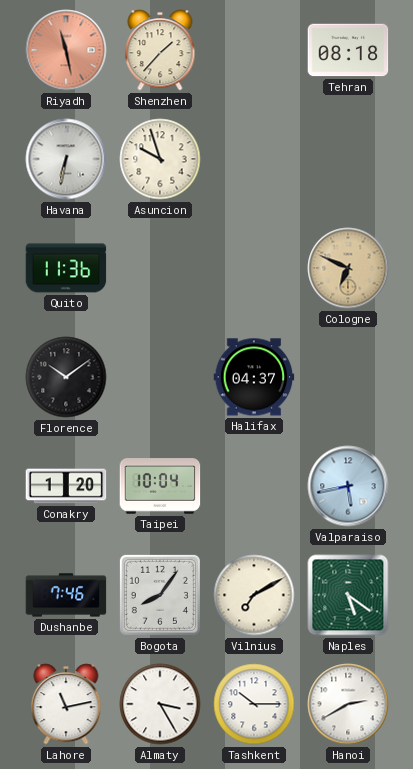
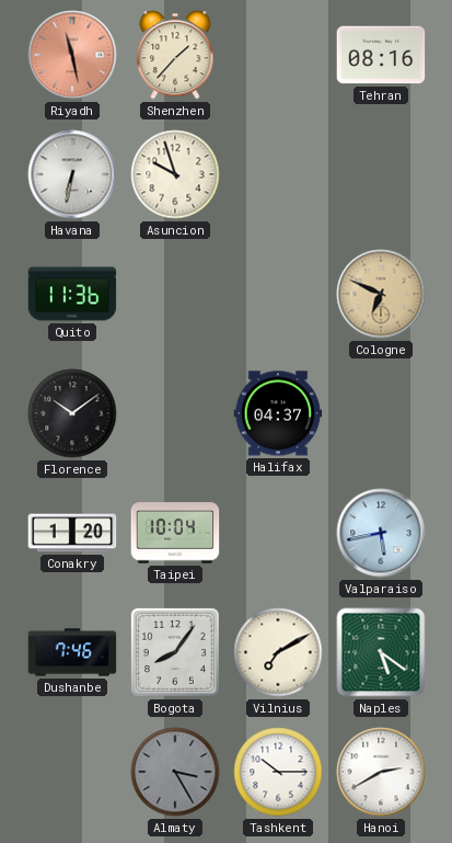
Tehran: 08:18 -> 08:16 (381, 55)
Lahore: 11:13 -> none (66, 704)
Almaty dial: white -> grey (175, 772)
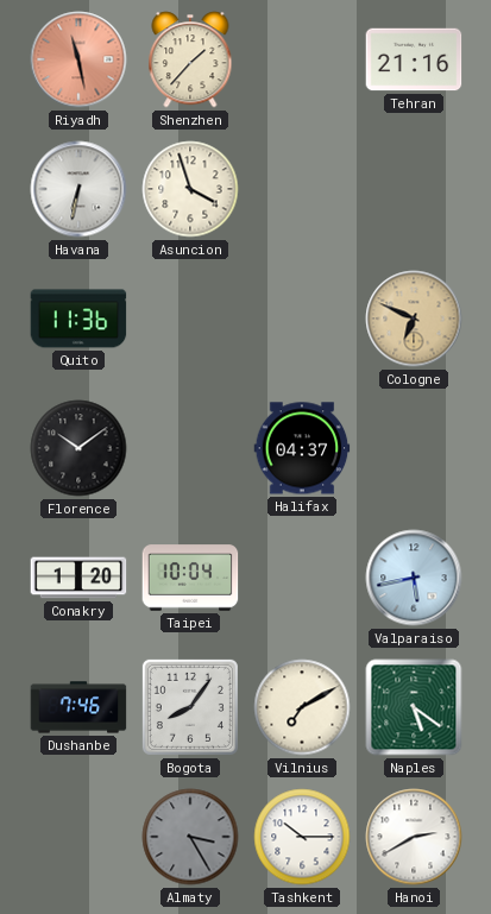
Tehran: 08:16 -> 21:16 (414, 59)
Asuncion: 9:57 -> 3:57 (190, 189)
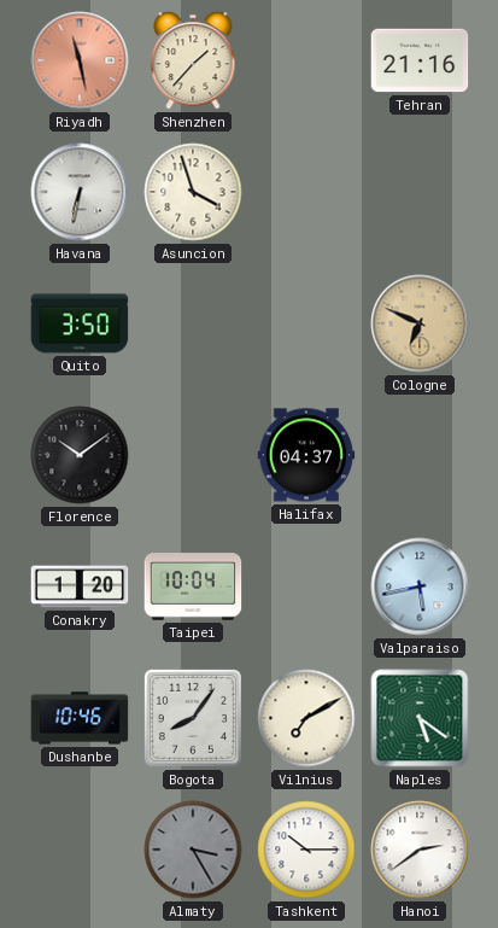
Quito: 11:36 -> 3:50 (80, 323)
Dushanbe: 7:46 -> 10:46 (80, 718)
Hanoi: 2:40 -> 2:39 (420, 850)
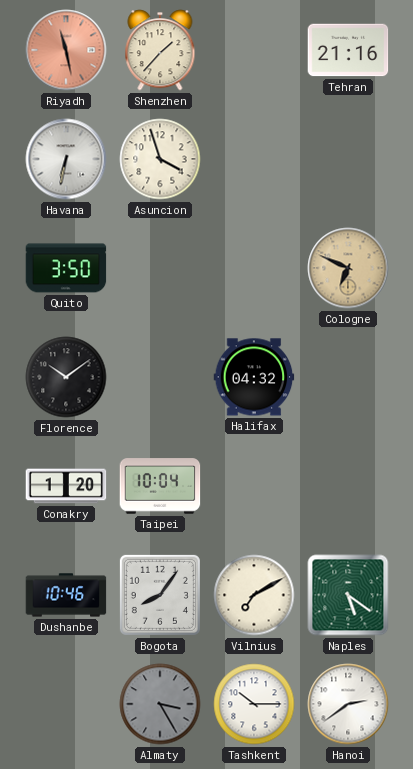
Halifax: 04:37 -> 04:32 (254, 377)
Valparaiso: 5:43 -> none (420, 586)
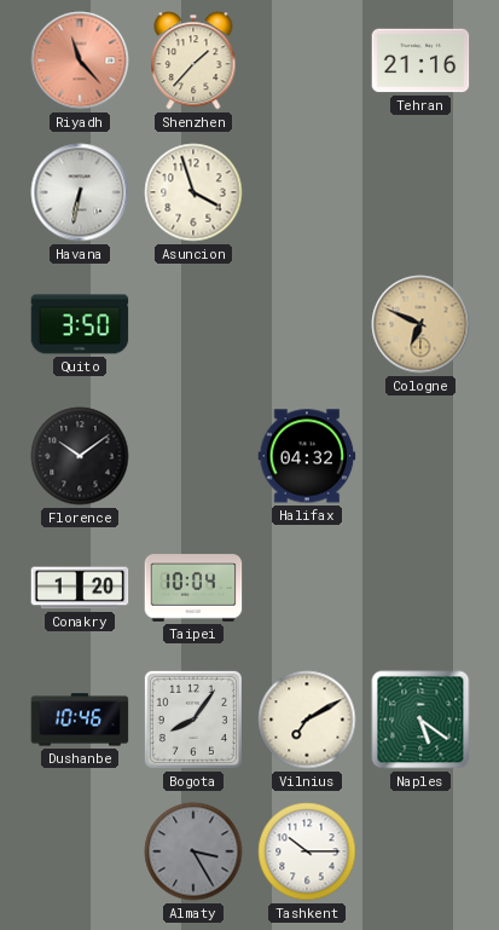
Riyadh: 11:28 -> 11:23 (80, 60)
Hanoi: 2:39 -> none (348, 704)
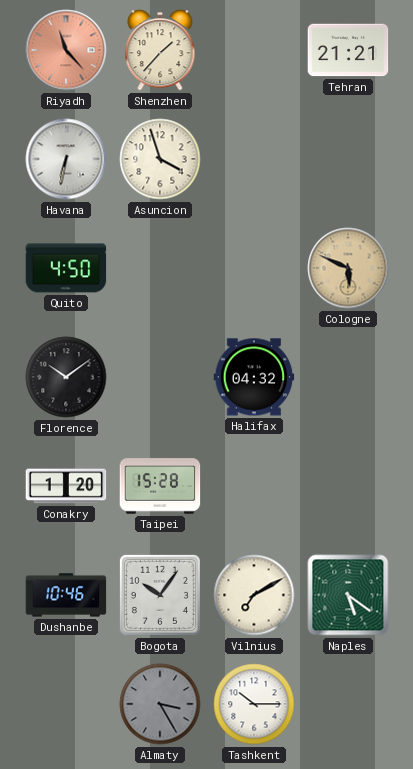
Tehran: 21:16 -> 21:21 (348, 50)
Quito: 3:50 -> 4:50 (66, 268)
Cologne: 6:49 -> 5:49 (348, 268)
Taipei: 10:04 -> 15:28 (160, 486)
Bogota: 8:06 -> 10:06 (160, 595)
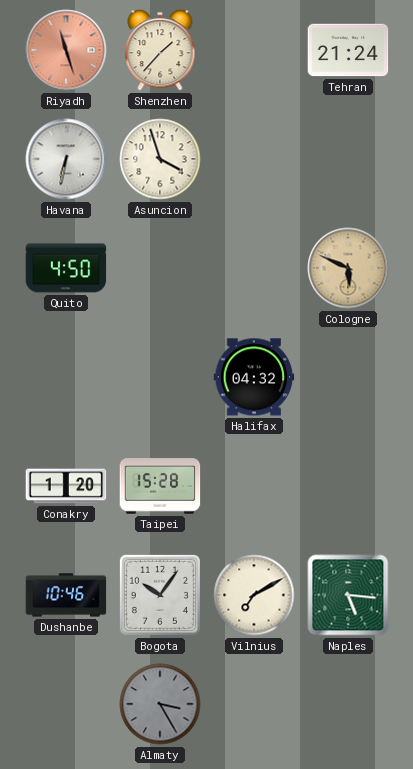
Riyadh: 11:23 -> 11:27 (66, 50)
Tehran: 21:21 -> 21:24 (348, 50)
Florence: 10:09 -> none (66, 377)
Naples: 5:21 -> 5:16 (348, 595)
Tashkent: 10:15 -> none (254, 704)
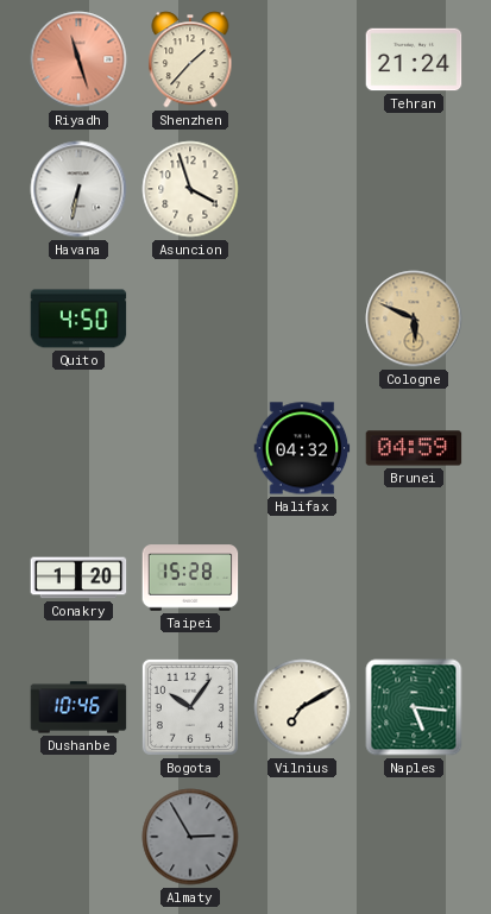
Brunei: none -> 04:59 (414, 448)
Almaty: 3:25 -> 2:55 (190, 837)
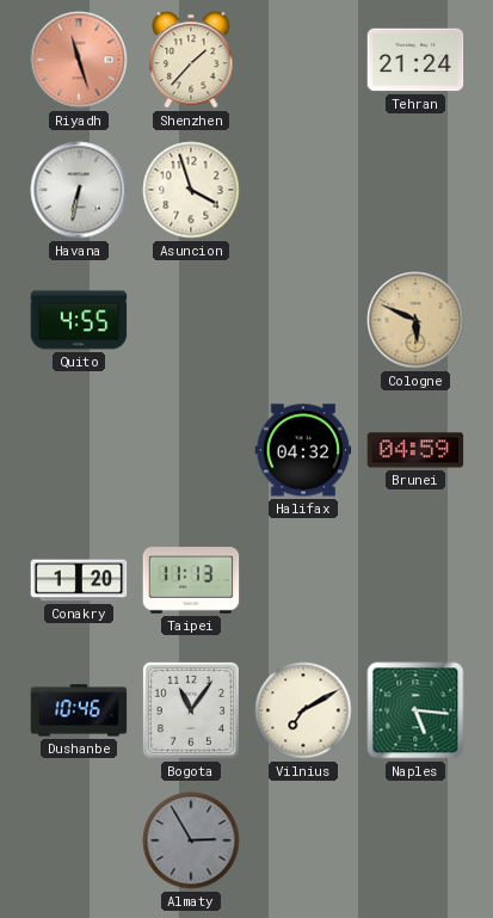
Quito: 4:50 -> 4:55 (79, 320)
Taipei: 15:28 -> 11:13 (191, 580)
Bogota: 10:06 -> 11:06 (191, 710)
